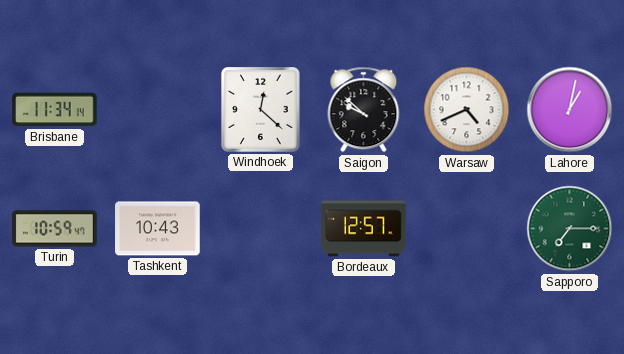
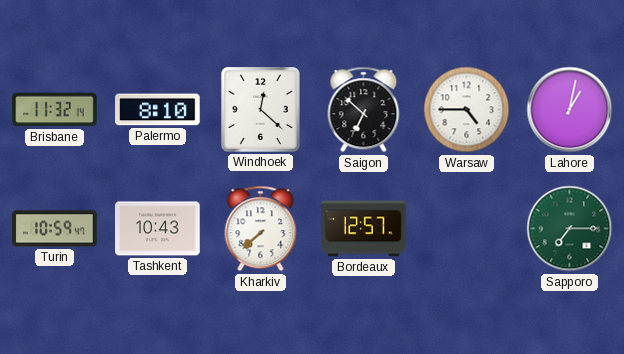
Brisbane: 11:34 -> 11:32 (55, 110)
Palermo: none -> 8:10 (158, 110)
Saigon: 9:52 -> 6:52 (364, 110)
Warsaw: 4:41 -> 4:45 (467, 110)
Kharkiv: none -> 7:38 (261, 229)
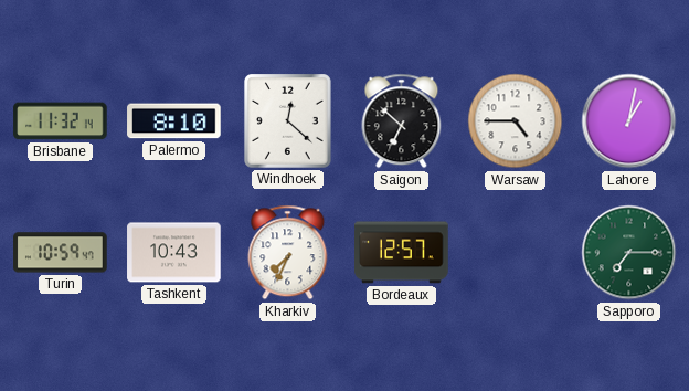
Kharkiv: 7:38 -> 7:34 (288, 253)
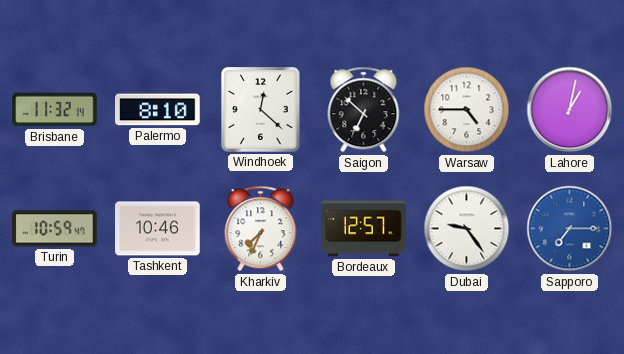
Tashkent: 10:43 -> 10:46 (158, 229)
Dubai: none -> 9:24 (467, 229)
Sapporo dial: green -> blue (570, 229)
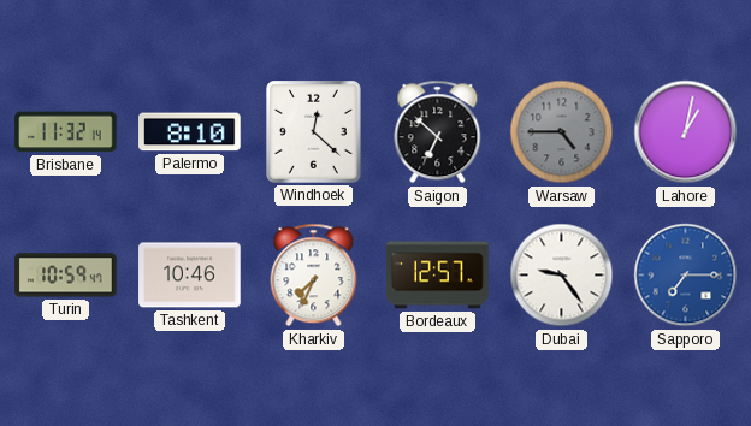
Warsaw dial: white -> grey (562, 132)
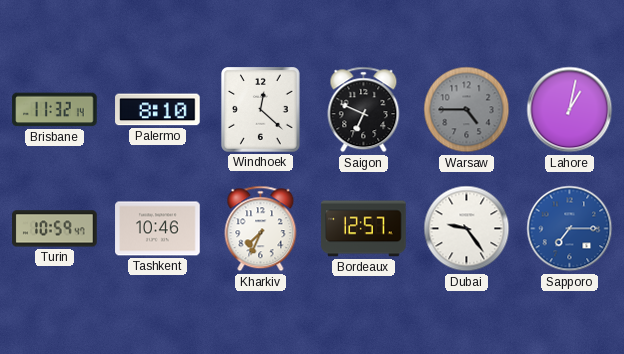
Saigon: 6:52 -> 6:49 (364, 110)
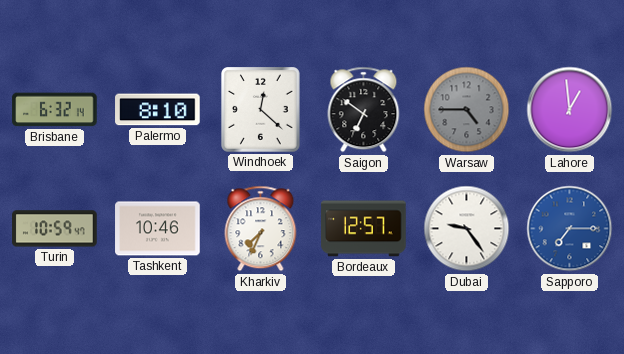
Brisbane: 11:32 -> 6:32 (55, 110)
Saigon: 6:49 -> 6:51 (364, 110)
Lahore: 1:02 -> 12:59 (570, 110)
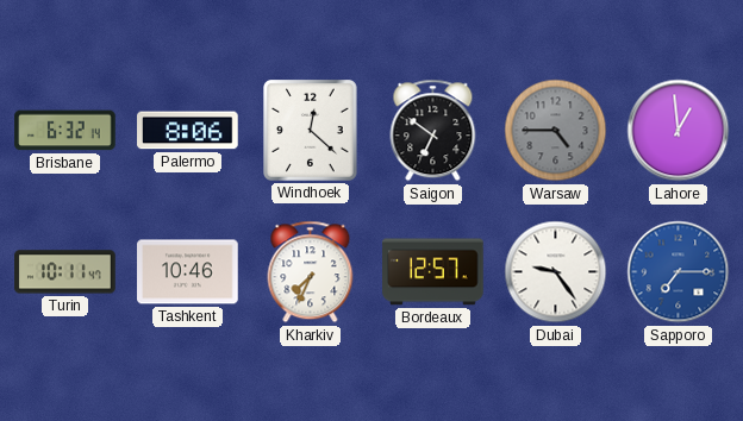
Palermo: 8:10 -> 8:06 (188, 131)
Turin: 10:59 -> 10:11 (65, 272)
